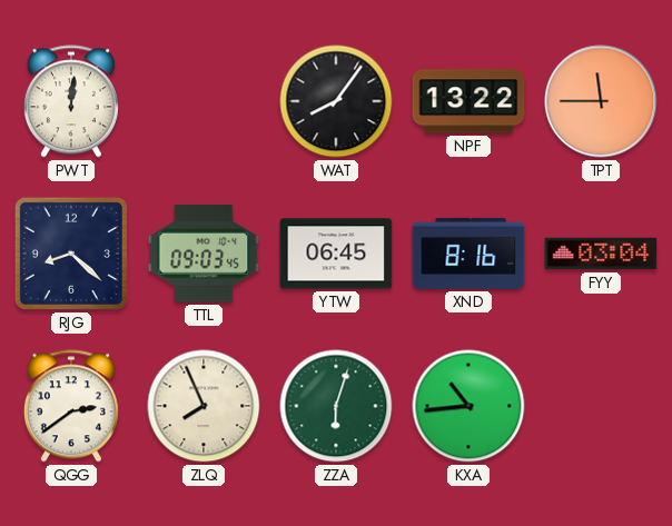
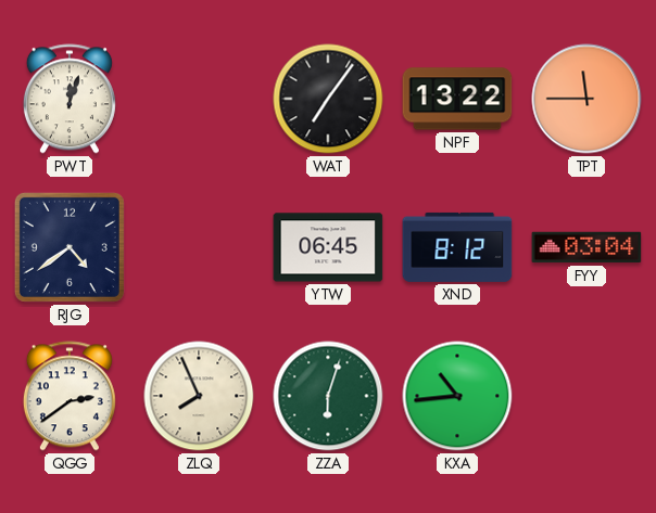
PWT: 12:01 -> 12:03 (70, 99)
WAT: 8:06 -> 7:06 (328, 99)
RJG: 8:22 -> 4:39 (70, 247)
TTL: 09:03 -> none (204, 254)
XND: 8:16 -> 8:12 (457, 247)
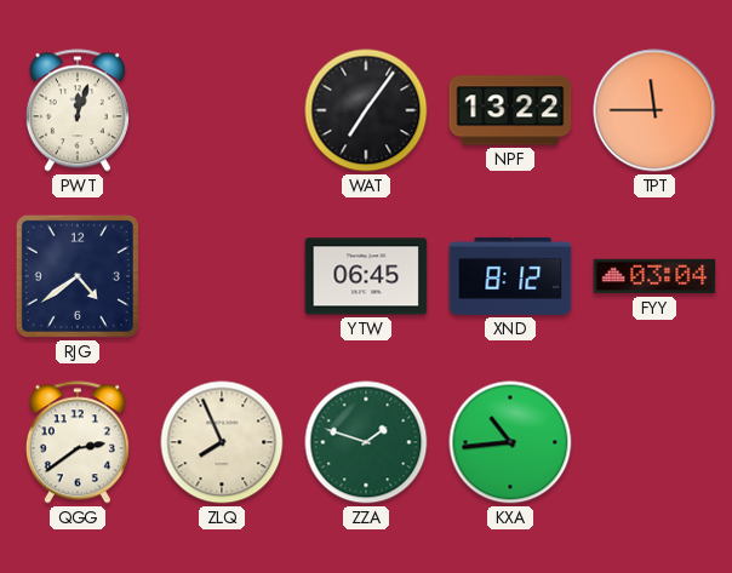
ZZA: 6:03 -> 1:48 (366, 442)
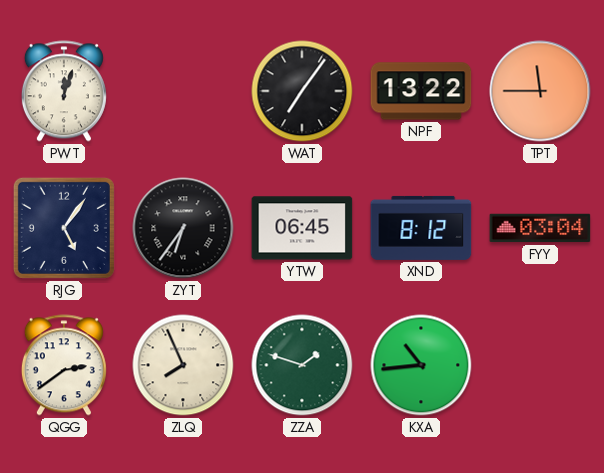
RJG: 4:39 -> 5:06 (64, 228)
ZYT: none -> 6:36 (183, 228)
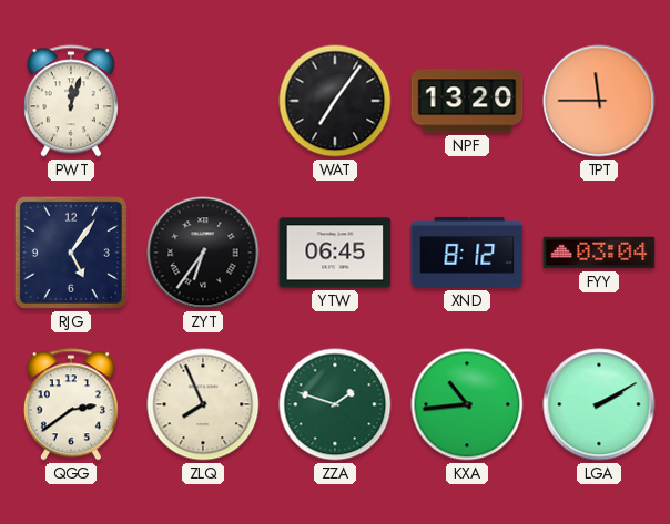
NPF: 13:22 -> 13:20 (467, 101)
LGA: none -> 2:10 (599, 404)
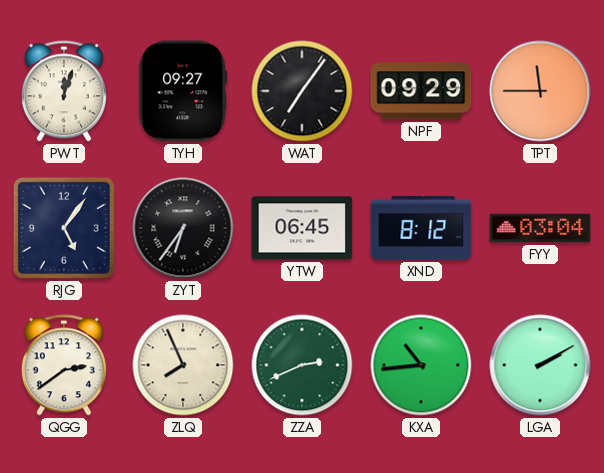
TYH: none -> 09:27 (183, 91)
NPF: 13:20 -> 09:29 (421, 91)
ZZA: 1:48 -> 2:41 (302, 365)
